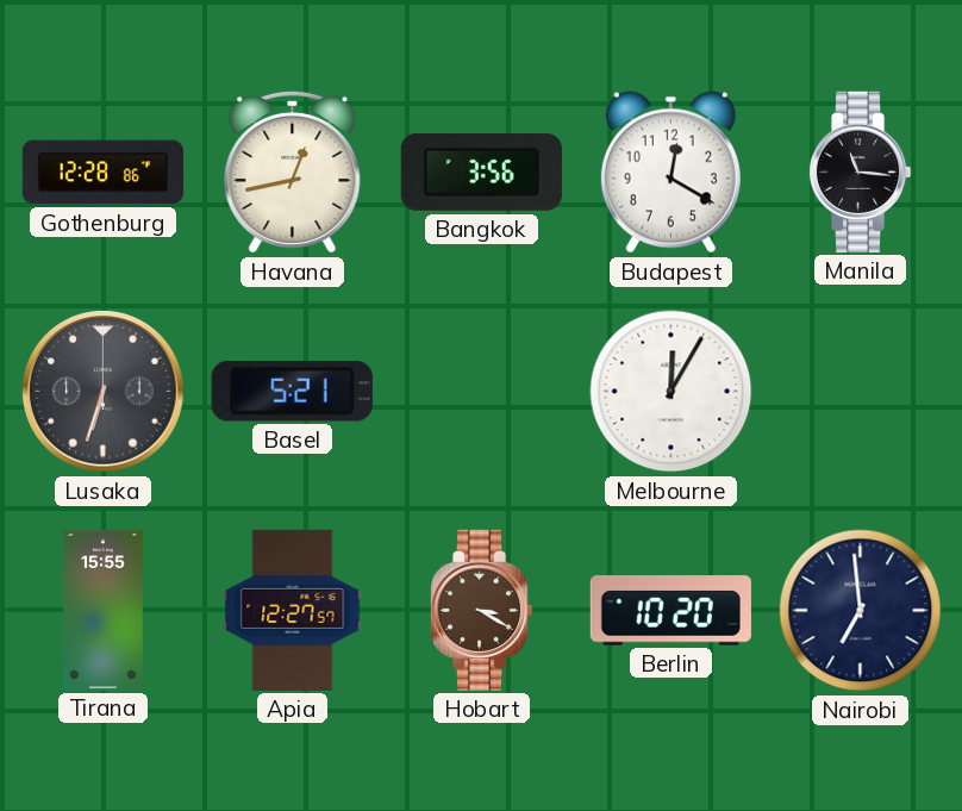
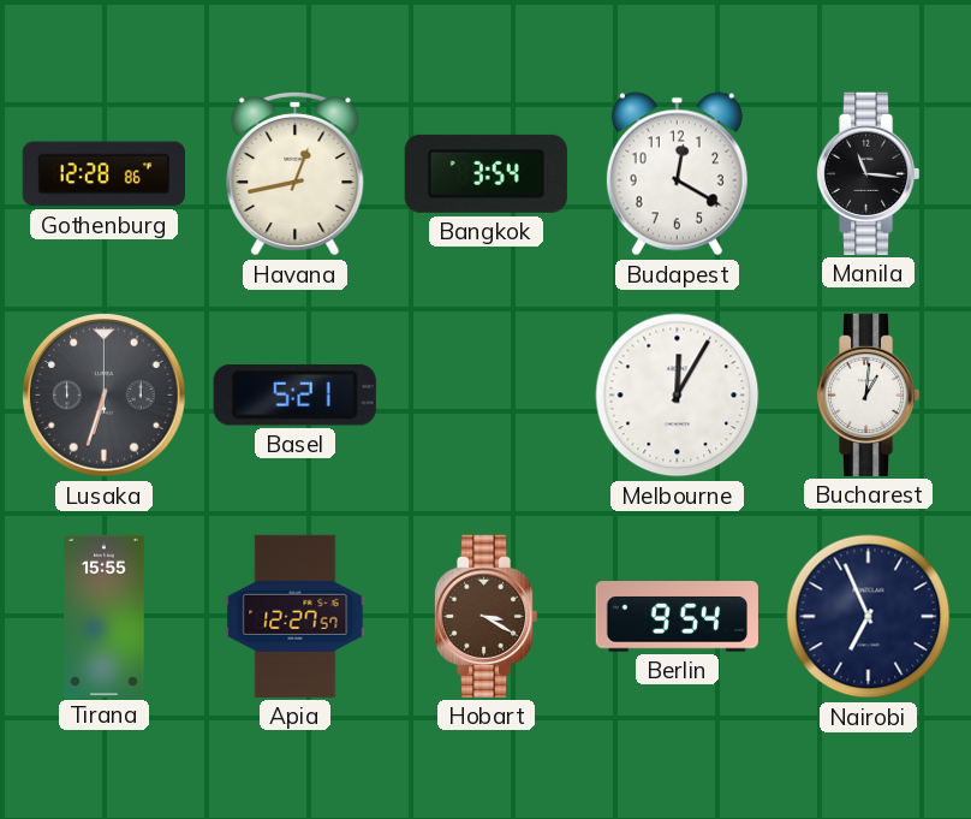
Bangkok: 3:56 -> 3:54 (485, 173)
Bucharest: none -> 1:01 (868, 394)
Berlin: 10:20 -> 9:54 (677, 617)
Nairobi: 6:59 -> 6:56 (869, 617)
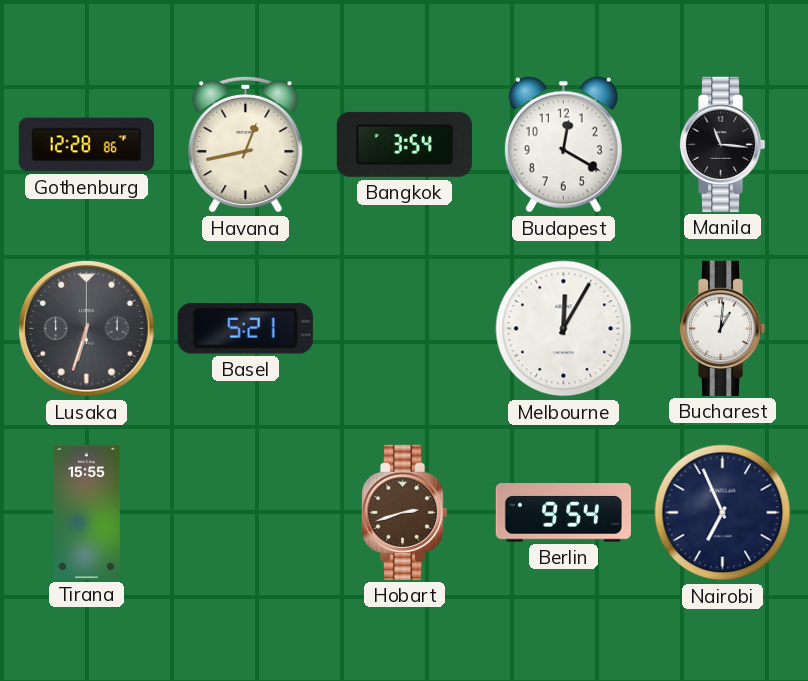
Apia: 12:27 -> none (296, 616)
Hobart: 3:20 -> 2:42 (404, 512)
